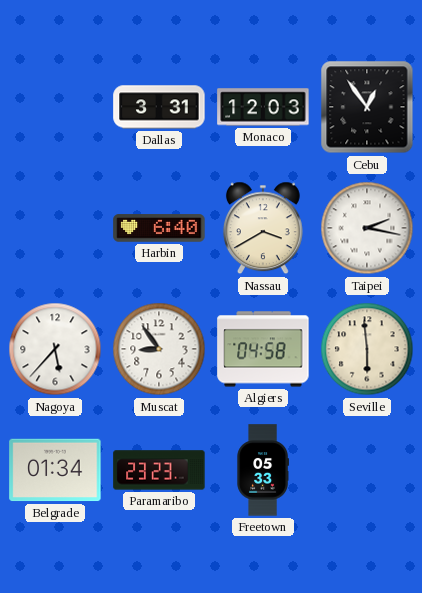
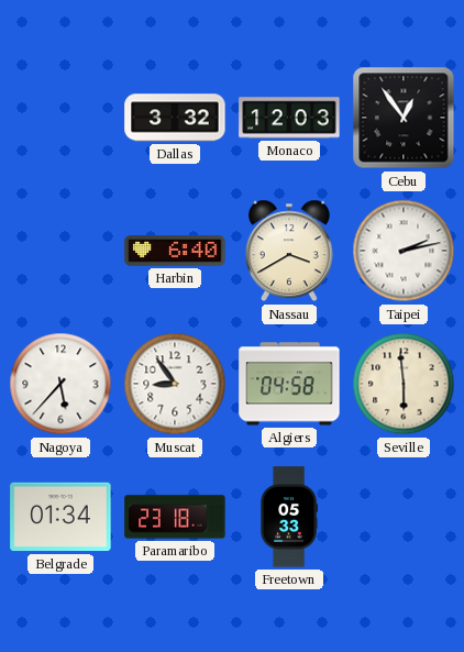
Dallas: 3:31 -> 3:32 (175, 118)
Taipei: 2:17 -> 2:13 (404, 251)
Paramaribo: 23:23 -> 23:18 (175, 517)
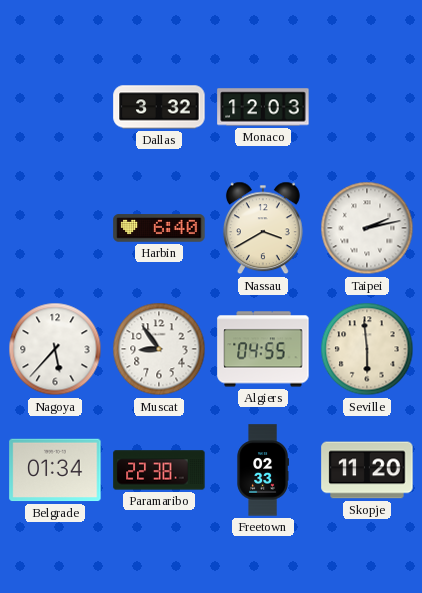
Cebu: 12:54 -> none (404, 118)
Algiers: 04:58 -> 04:55 (263, 349)
Paramaribo: 23:18 -> 22:38 (159, 470)
Freetown: 05:33 -> 02:33 (263, 470)
Skopje: none -> 11:20 (367, 470)
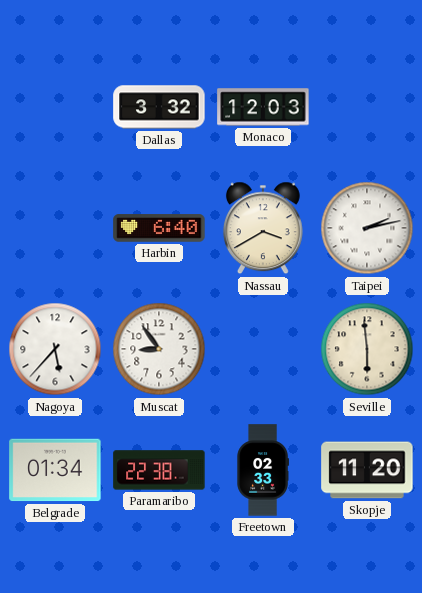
Algiers: 04:55 -> none (263, 349)
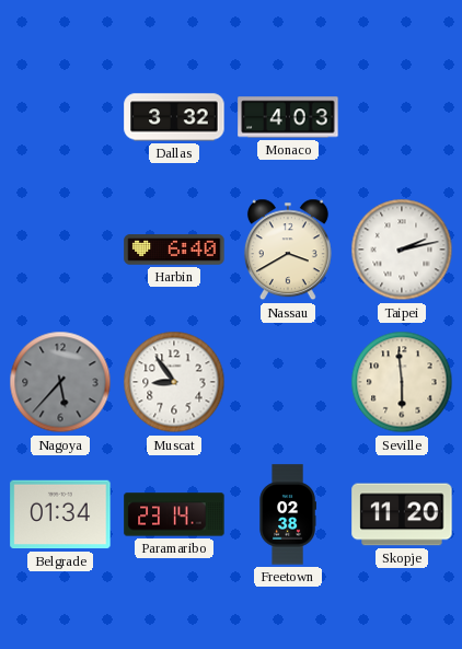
Monaco: 12:03 -> 4:03 (288, 117)
Nagoya dial: white -> grey (60, 382)
Paramaribo: 22:38 -> 23:14 (174, 514)
Freetown: 02:33 -> 02:38 (288, 514)
